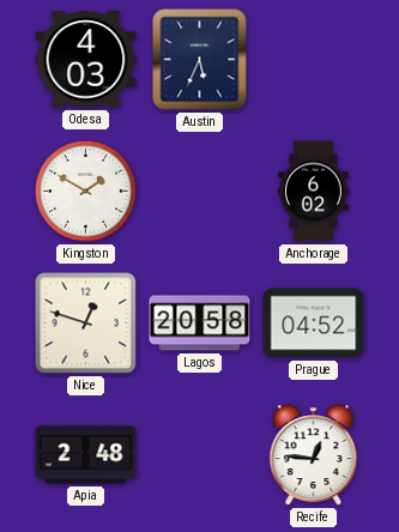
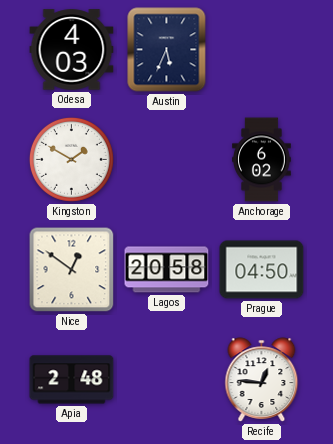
Nice: 12:48 -> 12:51 (72, 270)
Prague: 04:52 -> 04:50 (262, 270)
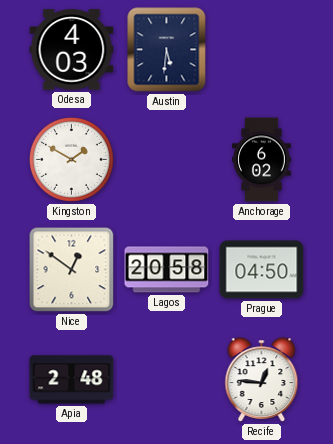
Austin: 5:34 -> 5:31 (167, 50)
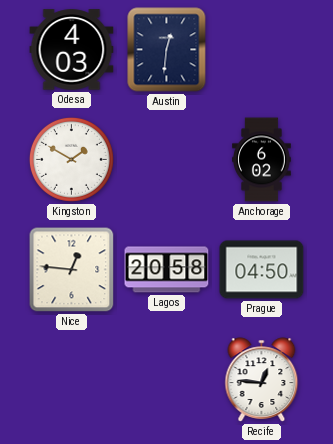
Austin: 5:31 -> 12:31 (167, 50)
Nice: 12:51 -> 12:46 (72, 270)
Apia: 2:48 -> none (72, 380)
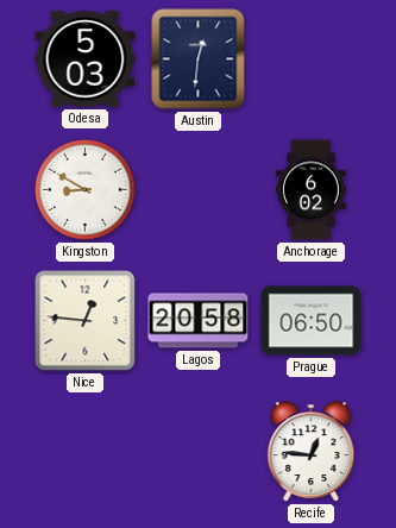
Odesa: 4:03 -> 5:03 (86, 59)
Kingston: 1:50 -> 8:50 (84, 189)
Prague: 04:50 -> 06:50 (312, 321)
